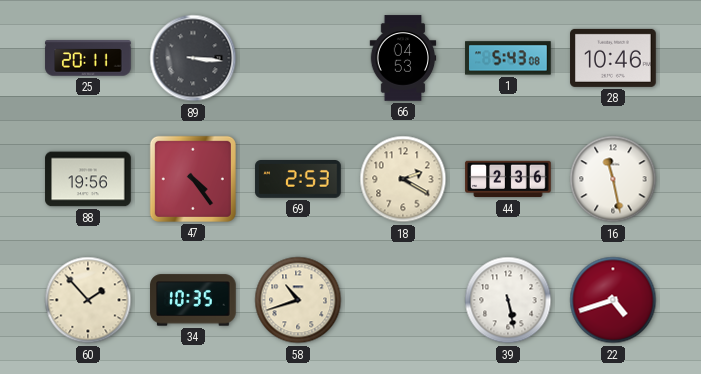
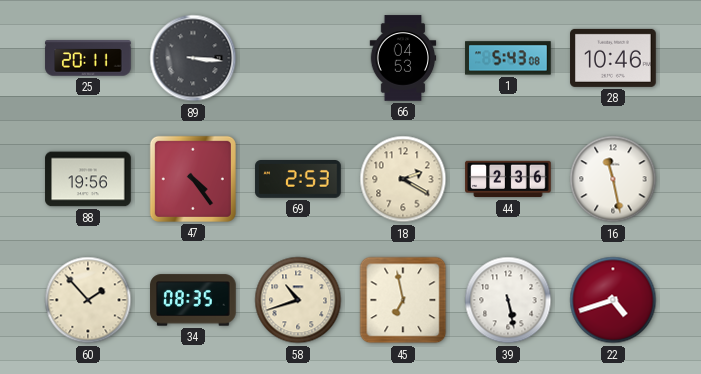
34: 10:35 -> 08:35 (193, 300)
45: none -> 6:58 (403, 300)
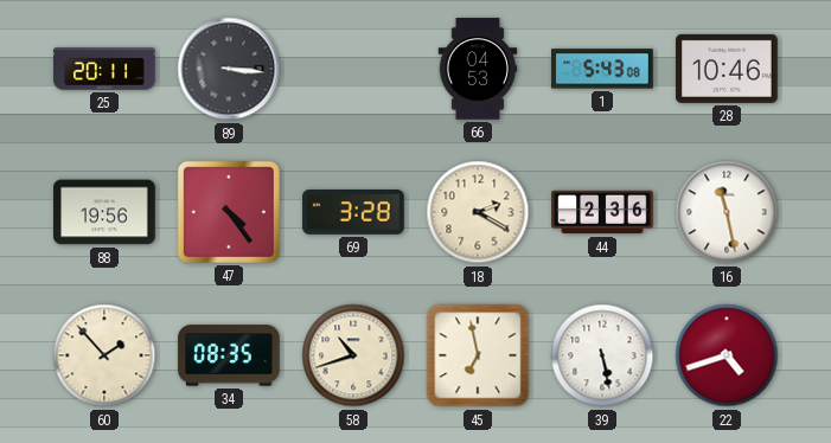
69: 2:53 -> 3:28 (353, 213)
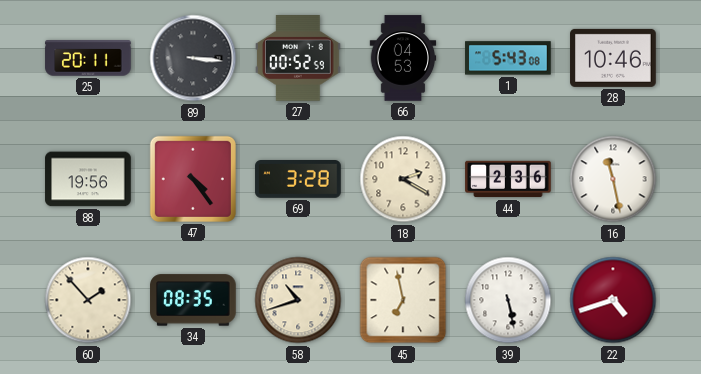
27: none -> 00:52 (299, 59)
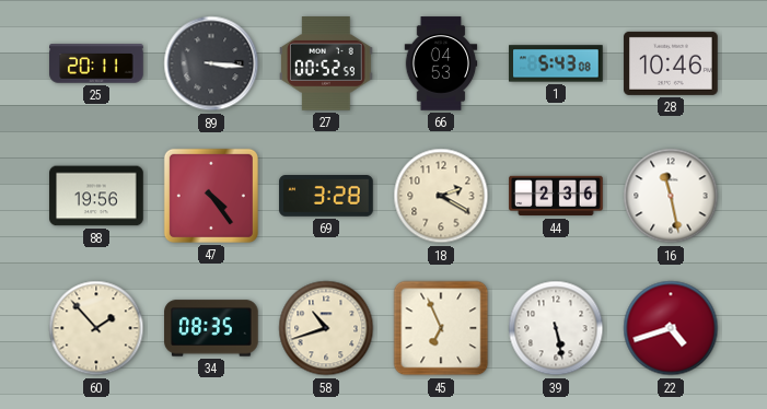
45: 6:58 -> 6:56 (441, 328)
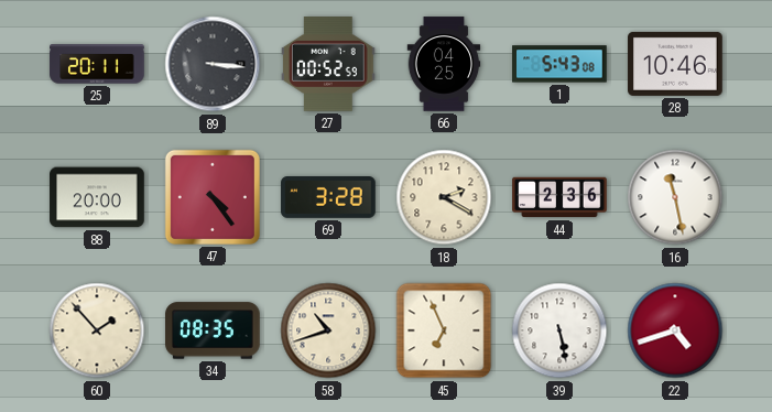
66: 04:53 -> 04:25 (444, 64)
88: 19:56 -> 20:00 (97, 197)
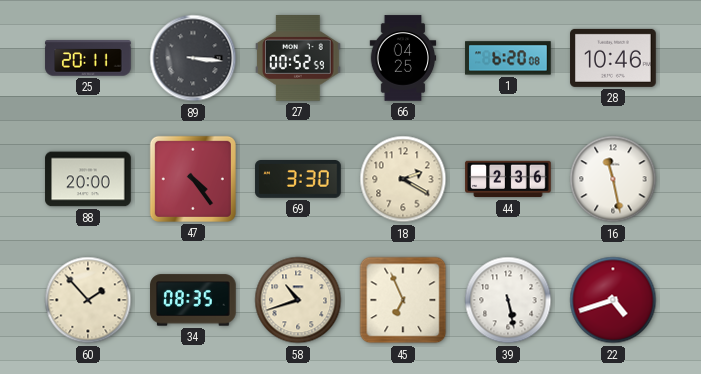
1: 5:43 -> 6:20 (508, 58)
69: 3:28 -> 3:30 (298, 180)
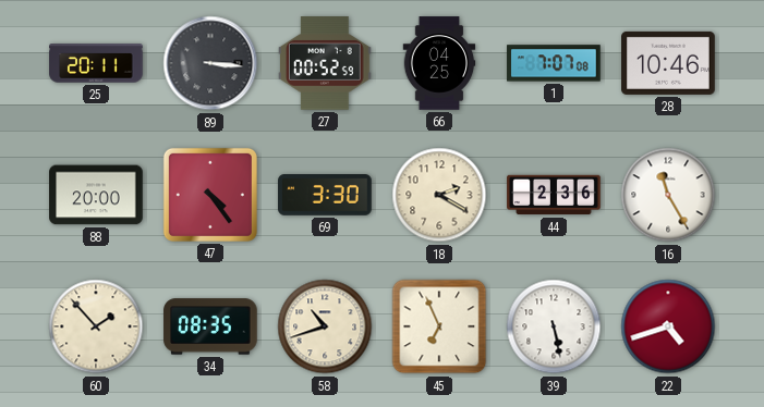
1: 6:20 -> 7:07 (554, 63)
16: 11:28 -> 11:25 (668, 195)
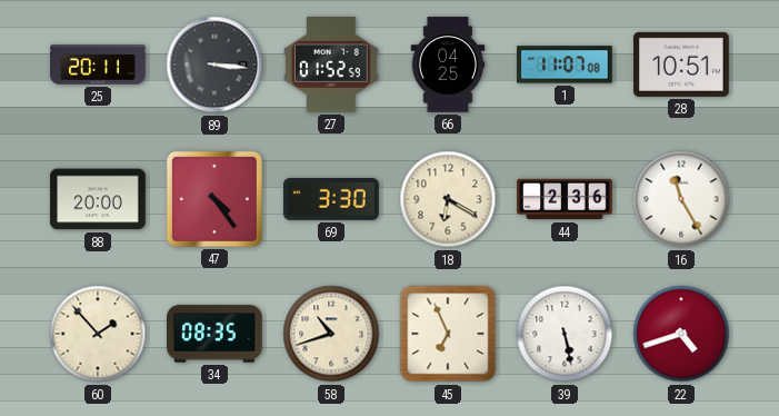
27: 00:52 -> 01:52 (332, 66)
1: 7:07 -> 11:07 (565, 65)
28: 10:46 -> 10:51 (681, 65)
18: 2:20 -> 6:20 (448, 199)
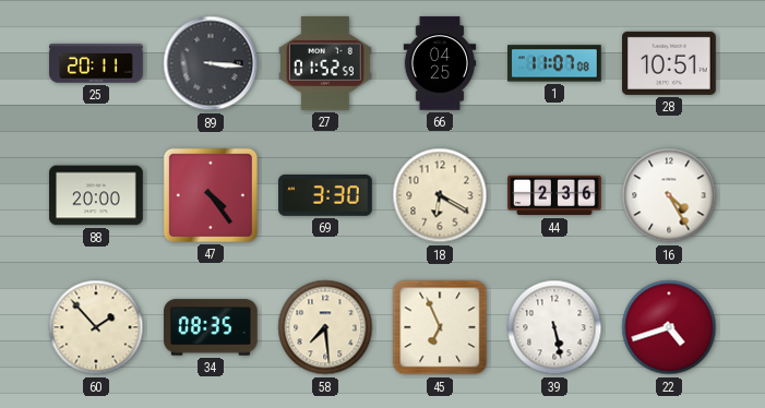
16: 11:25 -> 4:25 (669, 195)
58: 10:42 -> 7:29 (325, 327)
